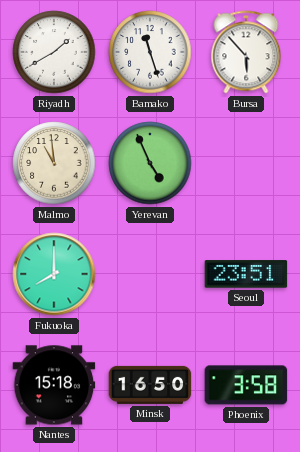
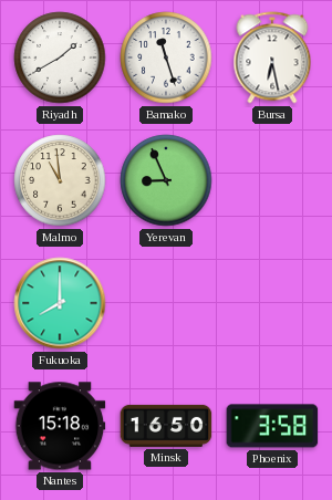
Bursa: 5:53 -> 6:28 (272, 58)
Yerevan: 4:56 -> 8:56 (166, 180)
Seoul: 23:51 -> none (246, 274)
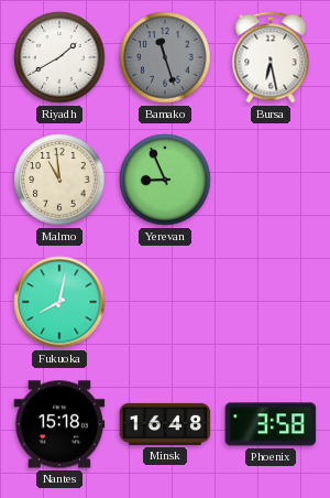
Bamako dial: white -> grey (165, 57)
Fukuoka: 8:00 -> 8:02 (59, 302)
Minsk: 16:50 -> 16:48 (165, 424)
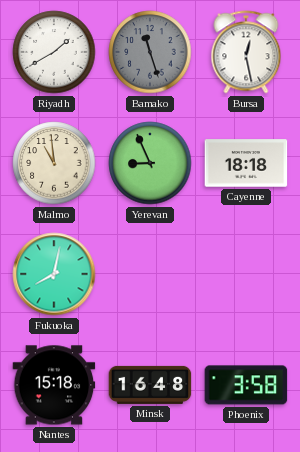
Bursa: 6:28 -> 12:28 (246, 52)
Cayenne: none -> 18:18 (246, 163)
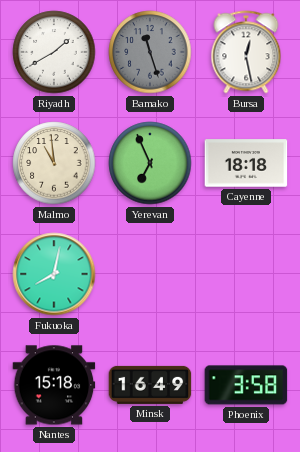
Yerevan: 8:56 -> 6:56 (150, 163)
Minsk: 16:48 -> 16:49 (150, 385)
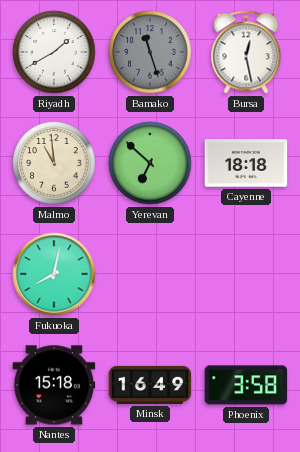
Yerevan: 6:56 -> 6:52 (150, 163)
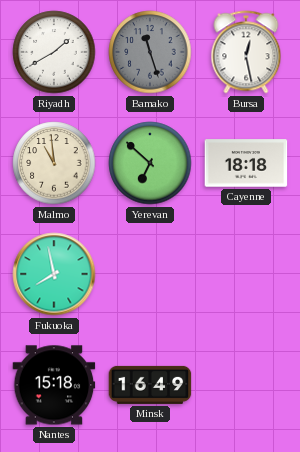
Fukuoka: 8:02 -> 7:58 (54, 274)
Phoenix: 3:58 -> none (246, 385)
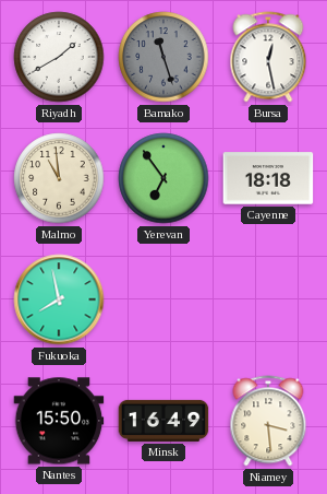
Yerevan: 6:52 -> 6:54 (163, 178)
Nantes: 15:18 -> 15:50 (59, 421)
Niamey: none -> 3:29 (268, 421)
